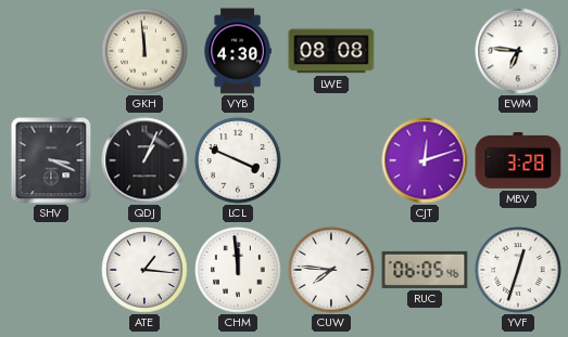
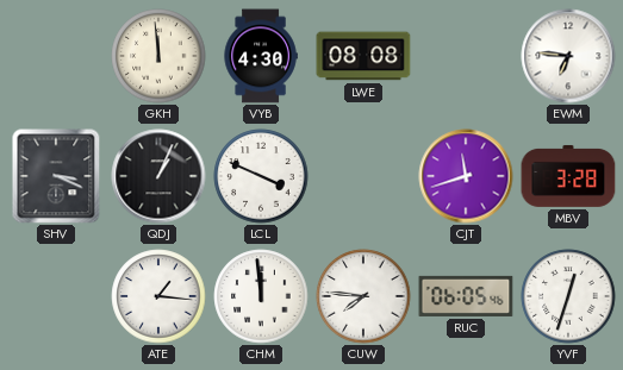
CJT: 12:12 -> 11:42 (466, 176)
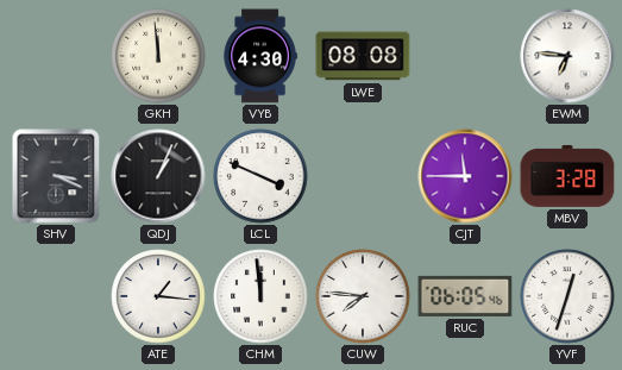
CJT: 11:42 -> 11:45 (465, 176)
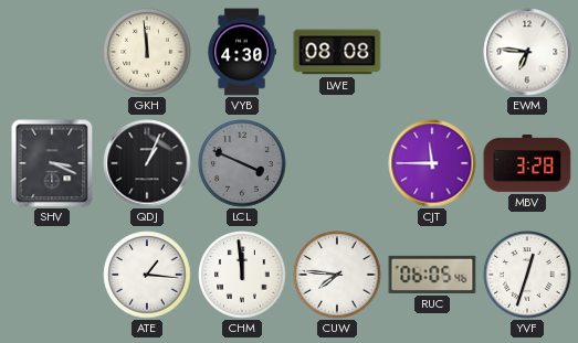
LCL dial: white -> grey (242, 163)
